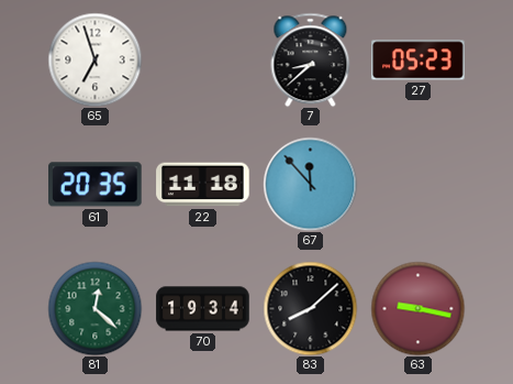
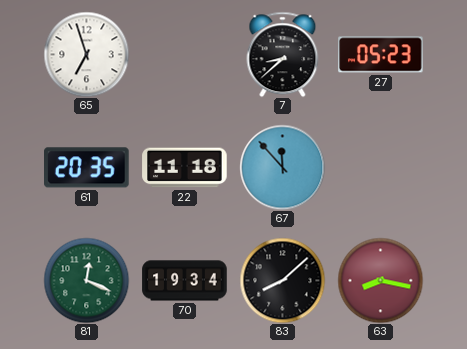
81: 12:22 -> 12:19 (86, 280)
63: 9:17 -> 8:17 (380, 280)
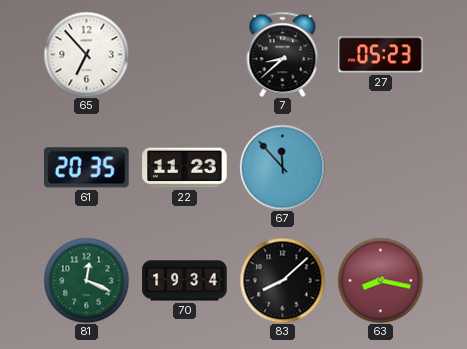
65: 6:57 -> 6:53 (86, 54)
22: 11:18 -> 11:23 (185, 168)
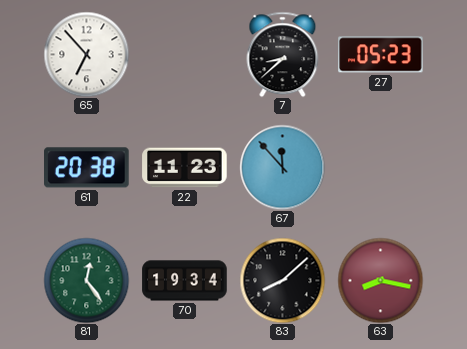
61: 20:35 -> 20:38 (87, 168)
81: 12:19 -> 12:24 (86, 280)
